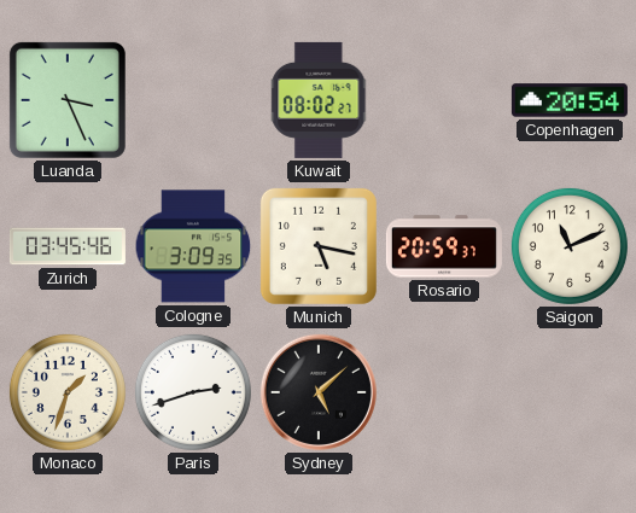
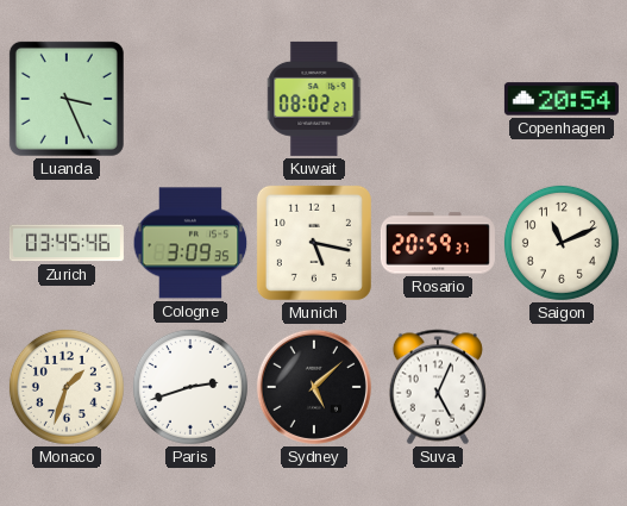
Suva: none -> 5:04 (438, 387)
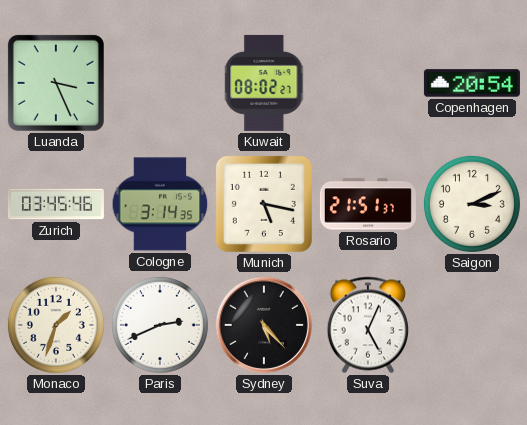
Cologne: 3:09 -> 3:14 (160, 204)
Rosario: 20:59 -> 21:51 (368, 204)
Saigon: 11:11 -> 3:11 (472, 204)
Paris: 2:42 -> 2:41 (160, 325)
Sydney: 5:08 -> 5:23 (264, 325)
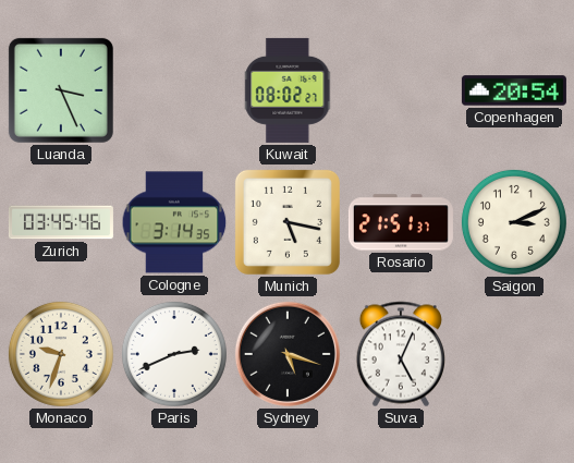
Monaco: 1:33 -> 9:33 (61, 354)
Sydney: 5:23 -> 5:18 (288, 354)
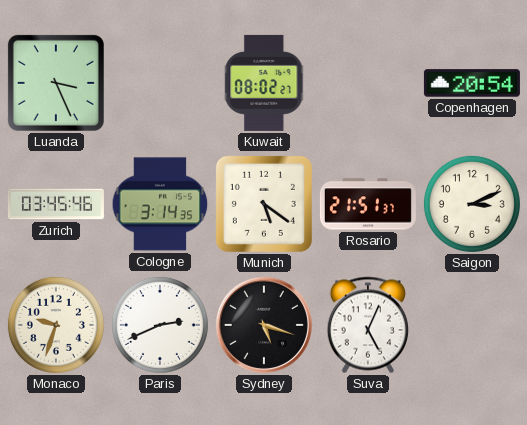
Munich: 5:17 -> 5:21 (264, 204)
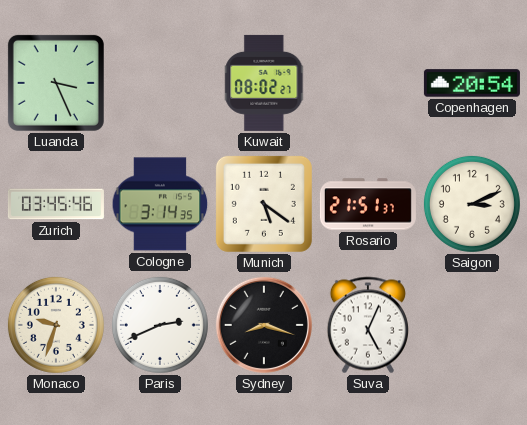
Sydney: 5:18 -> 8:18 (264, 325)
